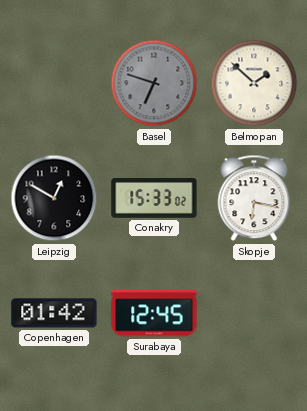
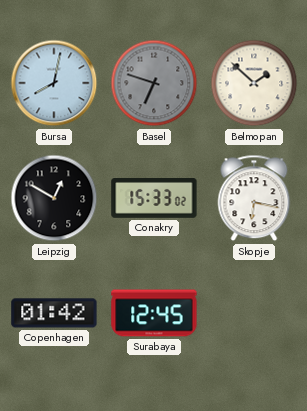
Bursa: none -> 8:02 (54, 83)
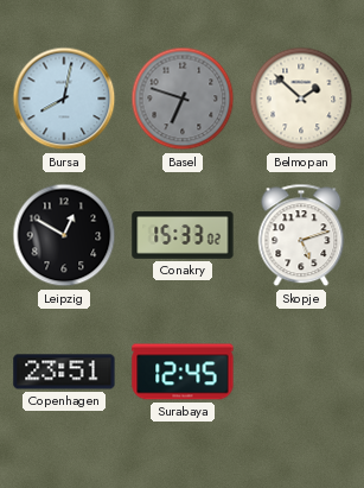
Skopje: 6:17 -> 5:12 (301, 235)
Copenhagen: 01:42 -> 23:51 (64, 372)
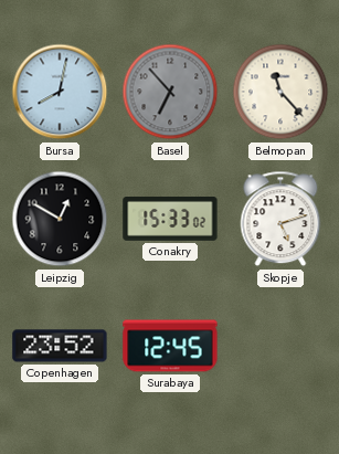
Basel: 6:48 -> 6:53 (170, 92)
Belmopan: 1:52 -> 11:23 (280, 92)
Copenhagen: 23:51 -> 23:52 (60, 346)
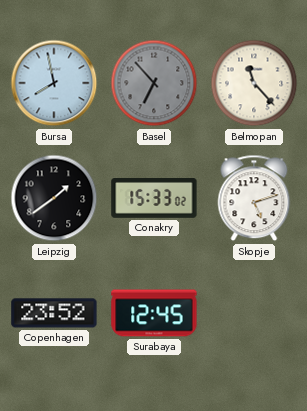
Bursa: 8:02 -> 7:58 (54, 83)
Leipzig: 12:50 -> 1:39 (54, 198)
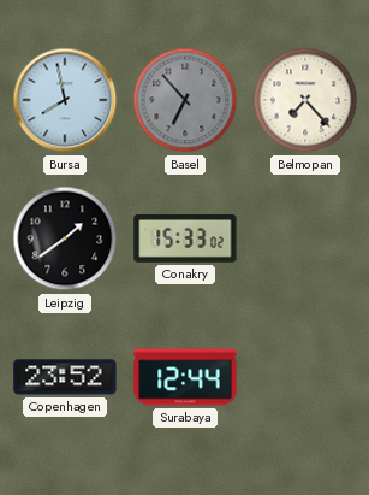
Belmopan: 11:23 -> 7:23 (305, 100)
Skopje: 5:12 -> none (254, 198)
Surabaya: 12:45 -> 12:44 (185, 377)
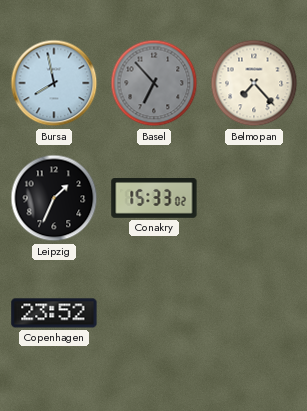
Leipzig: 1:39 -> 1:34 (54, 198)
Surabaya: 12:44 -> none (185, 377)
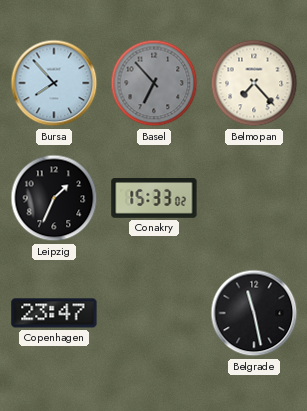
Bursa: 7:58 -> 7:53 (54, 83)
Copenhagen: 23:52 -> 23:47 (54, 313)
Belgrade: none -> 11:28 (254, 313)
